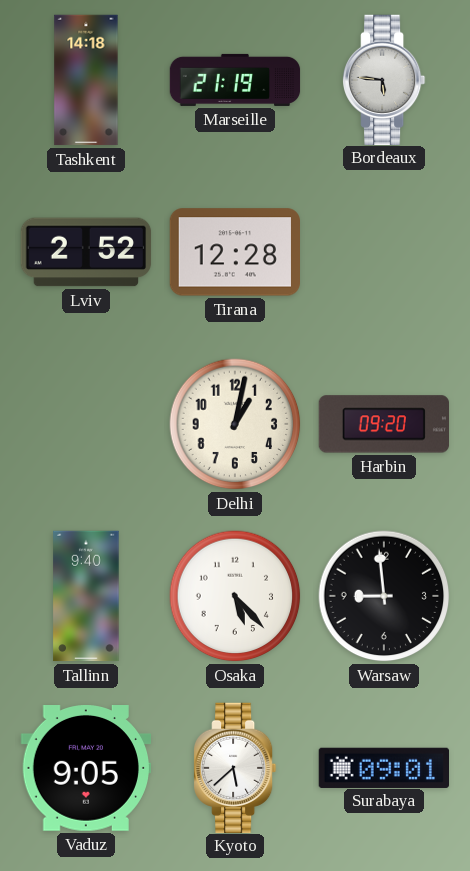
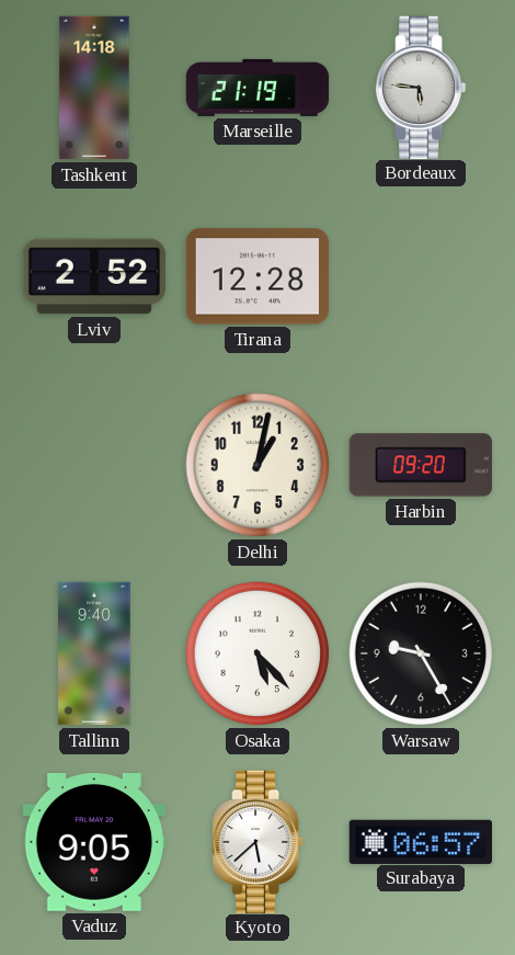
Warsaw: 8:59 -> 9:25 (421, 653)
Surabaya: 09:01 -> 06:57 (420, 841)
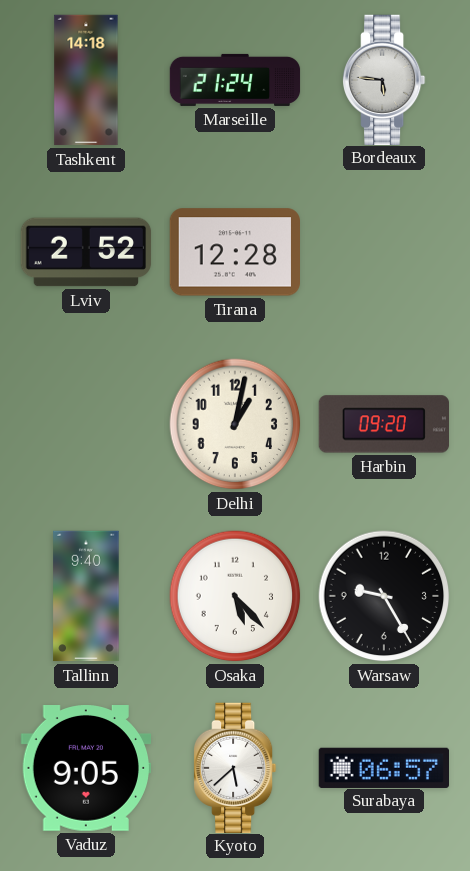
Marseille: 21:19 -> 21:24 (235, 80)
